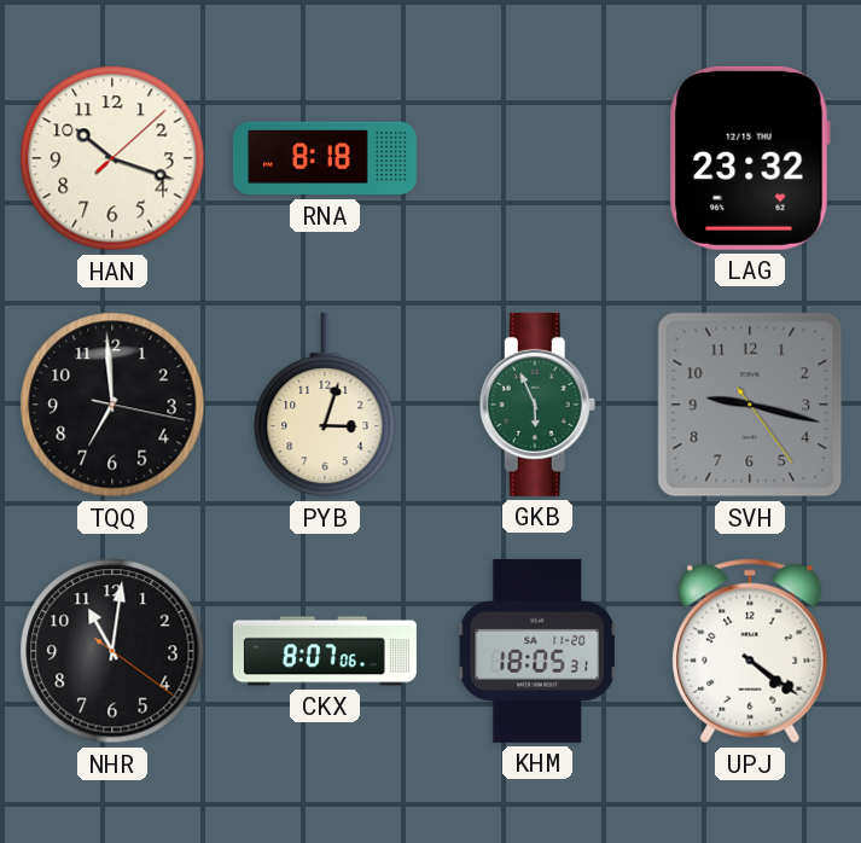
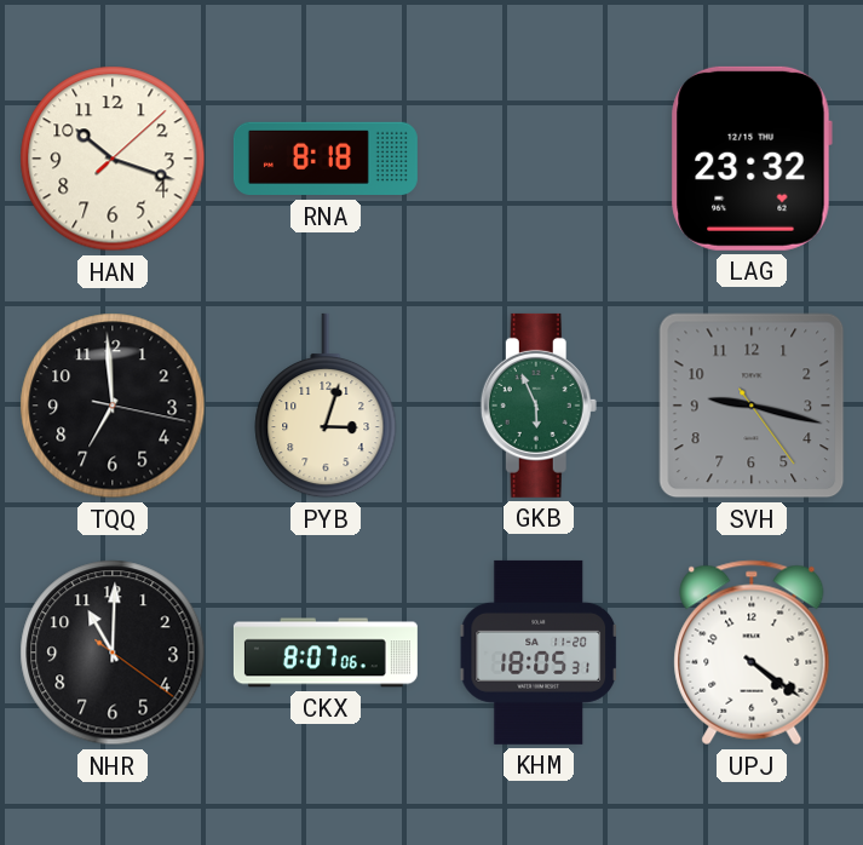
NHR: 11:01 -> 11:00 (113, 653)
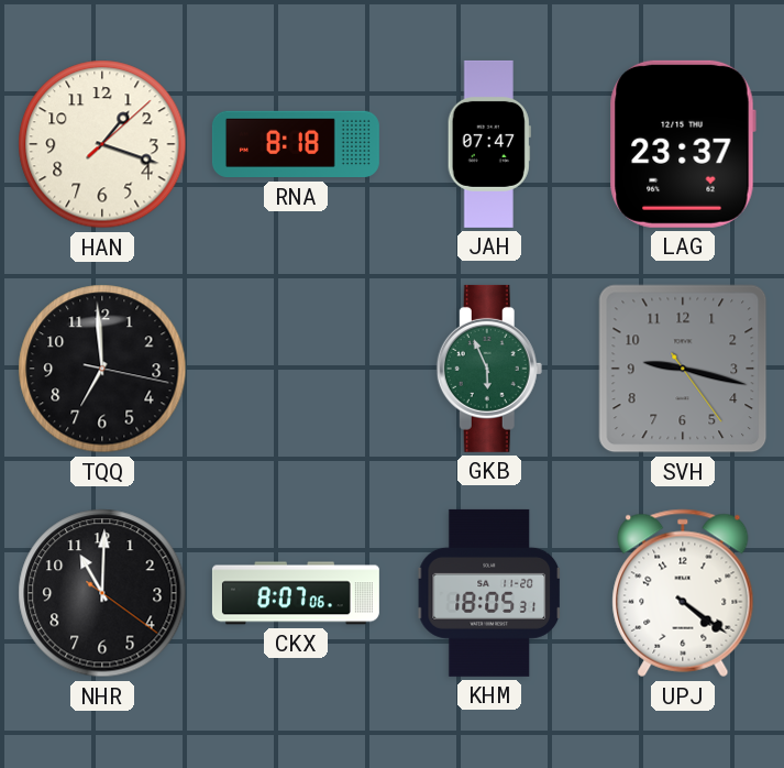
HAN: 10:18 -> 1:18 (102, 144)
JAH: none -> 07:47 (489, 144)
LAG: 23:32 -> 23:37 (683, 144)
PYB: 3:03 -> none (326, 406)
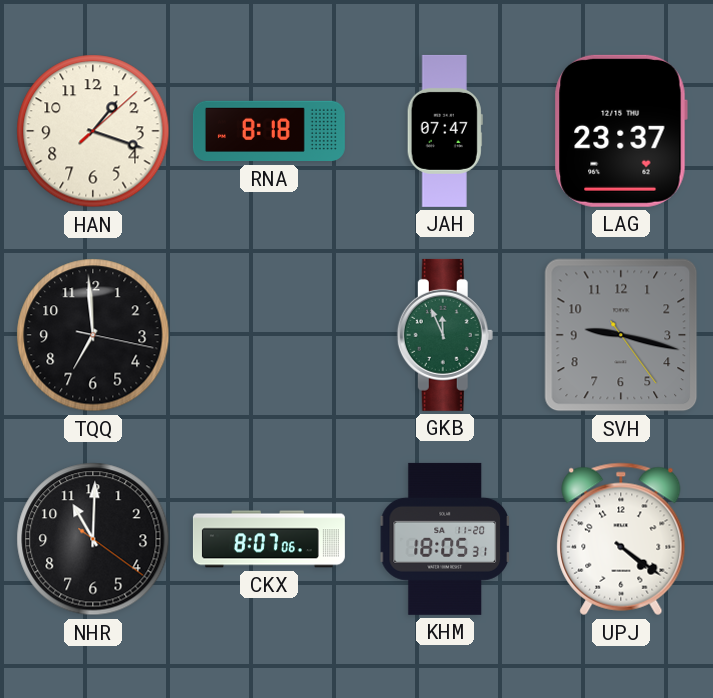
GKB: 5:56 -> 11:56 (445, 335)
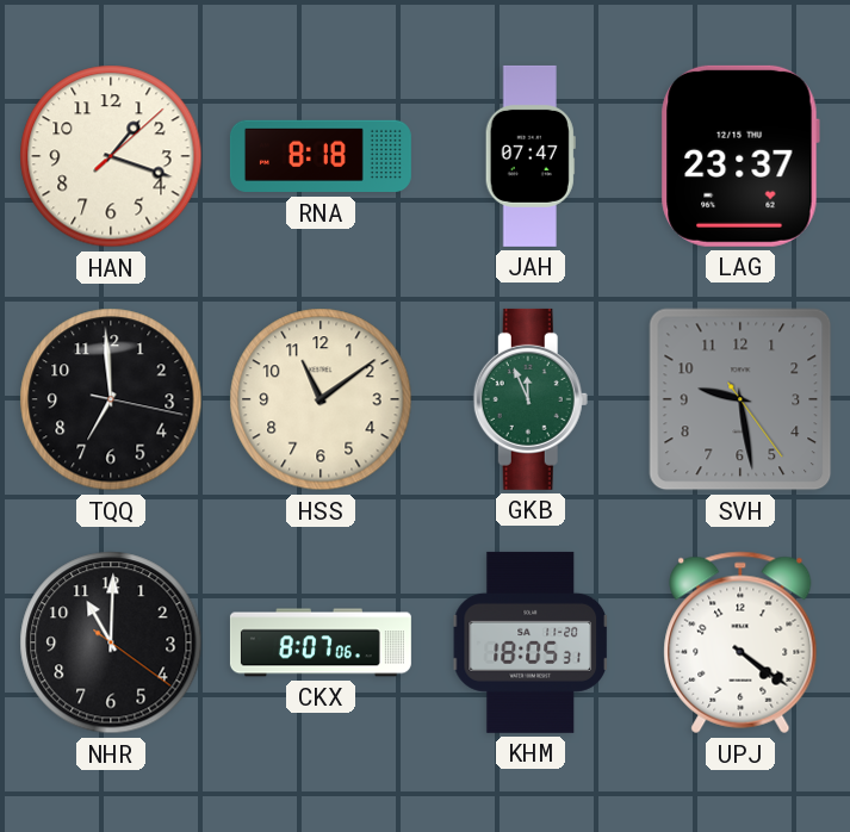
HSS: none -> 11:09 (321, 399)
SVH: 9:17 -> 9:28 (740, 399)
